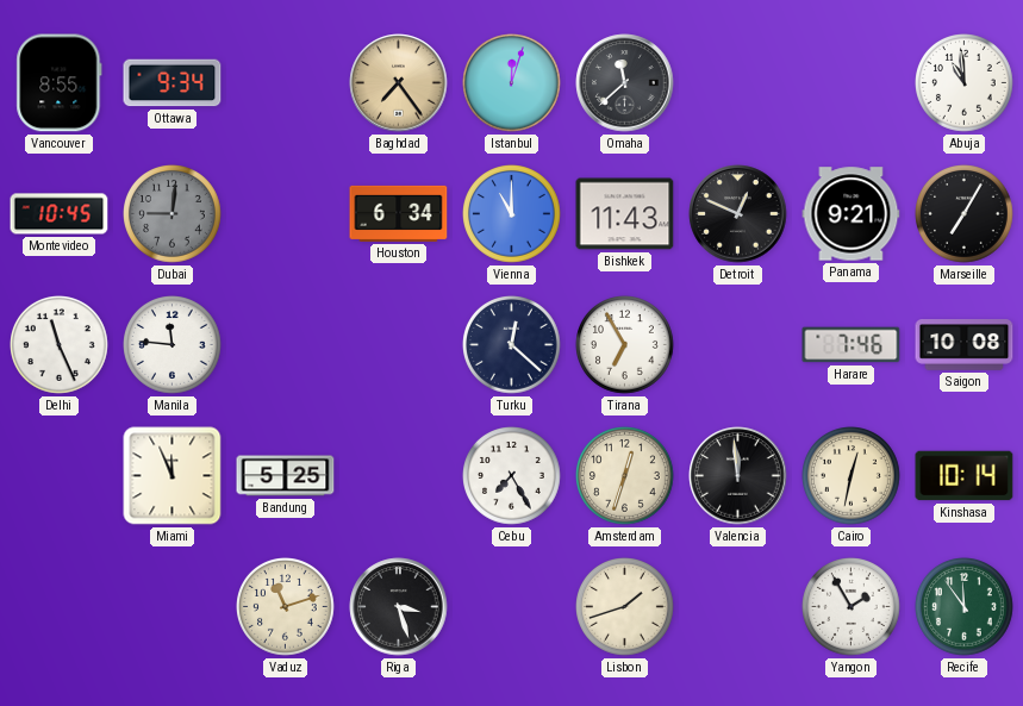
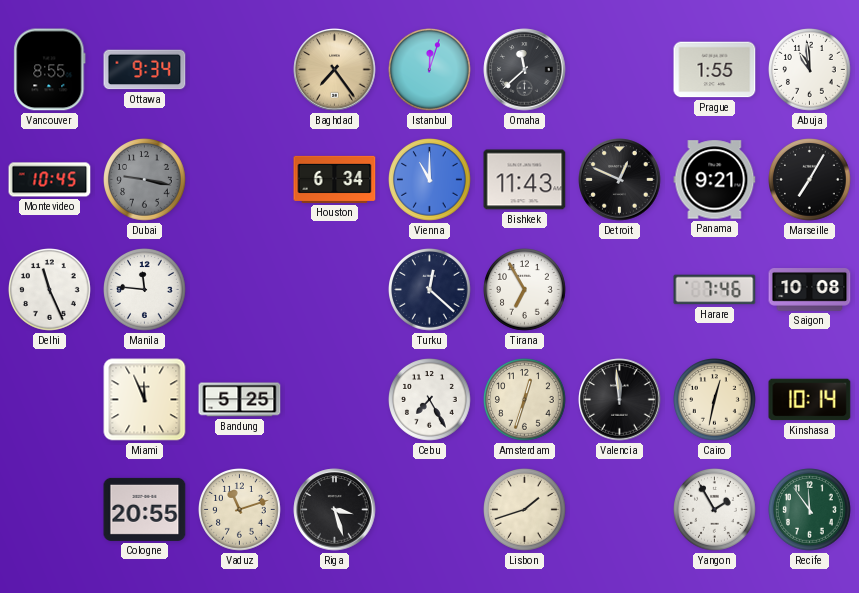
Prague: none -> 1:55 (715, 70)
Dubai: 9:01 -> 9:17 (145, 180)
Cologne: none -> 20:55 (145, 509)
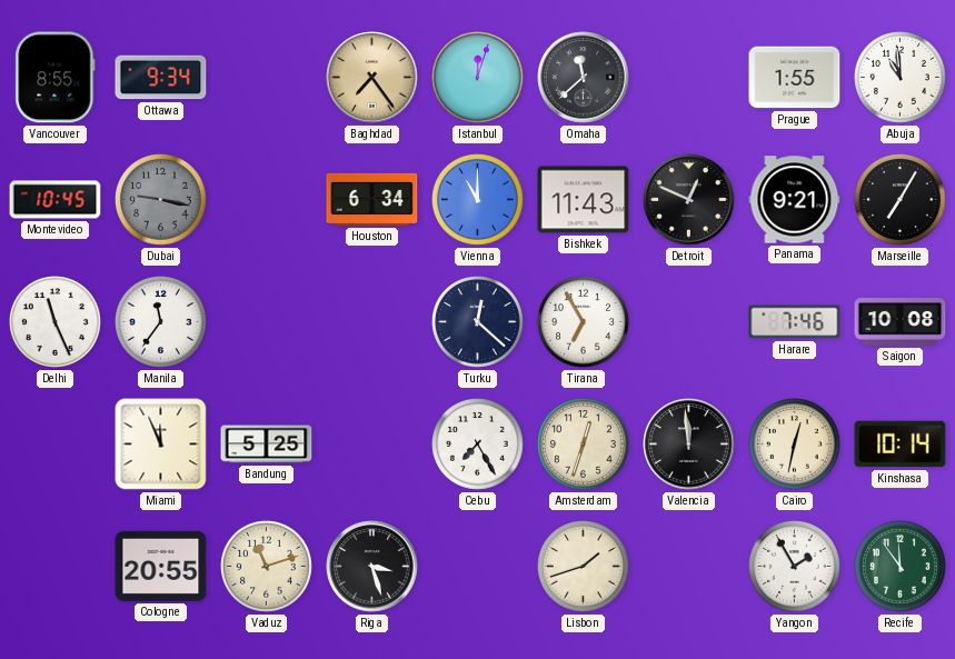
Manila: 11:46 -> 11:36 (161, 322)
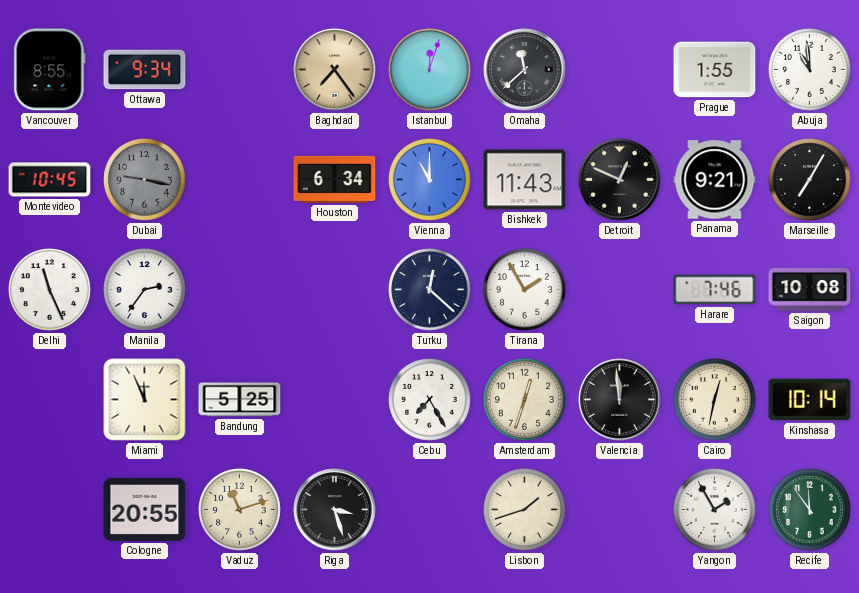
Manila: 11:36 -> 2:36 (145, 290)
Tirana: 6:55 -> 1:55 (525, 290)
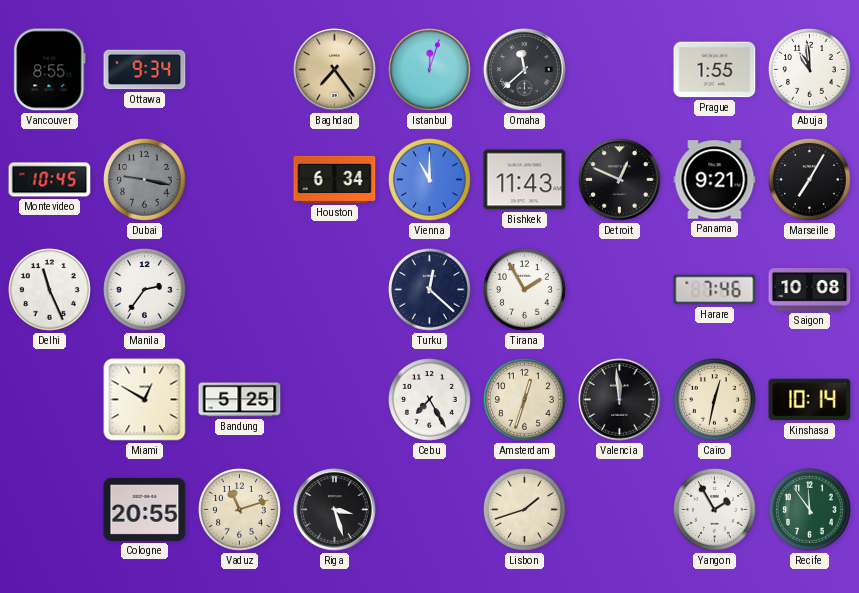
Miami: 11:56 -> 12:50 (145, 400)
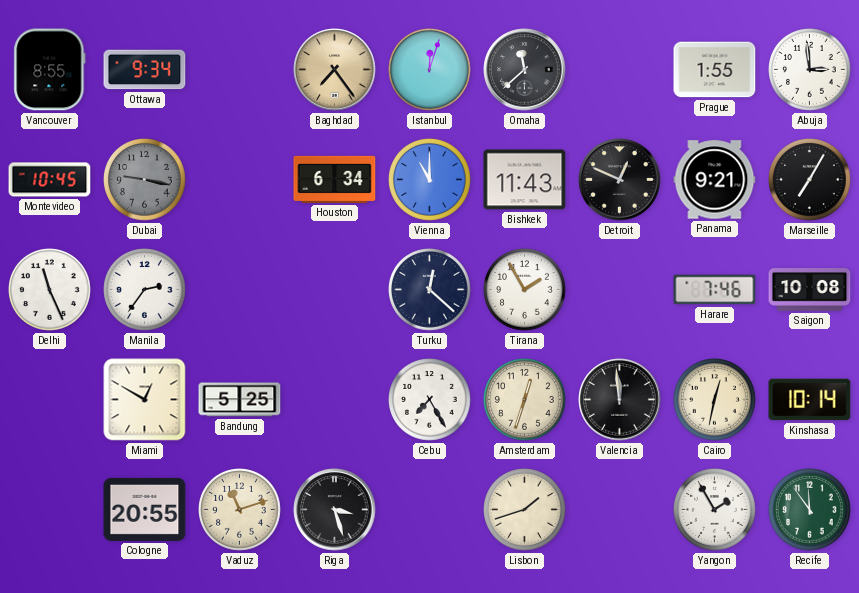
Abuja: 10:59 -> 2:59 (810, 70)
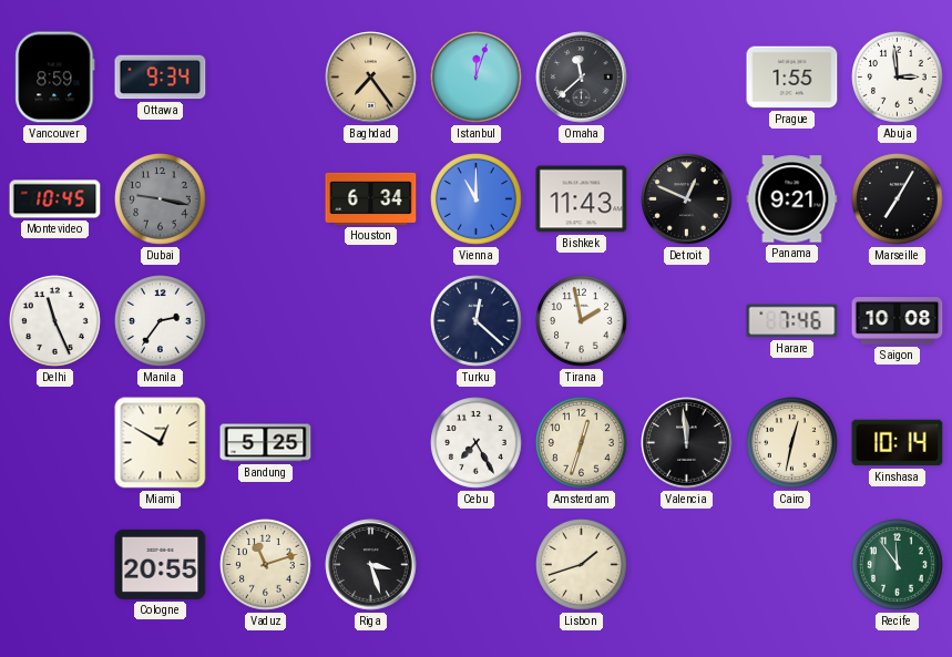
Vancouver: 8:55 -> 8:59 (55, 78)
Tirana: 1:55 -> 1:58 (582, 321)
Yangon: 1:55 -> none (715, 510)
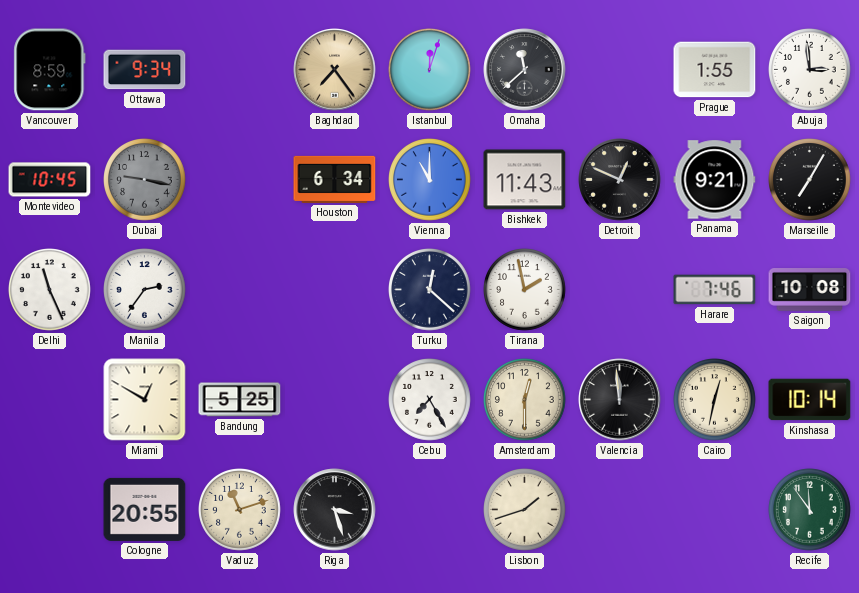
Amsterdam: 12:33 -> 12:30 (525, 400)
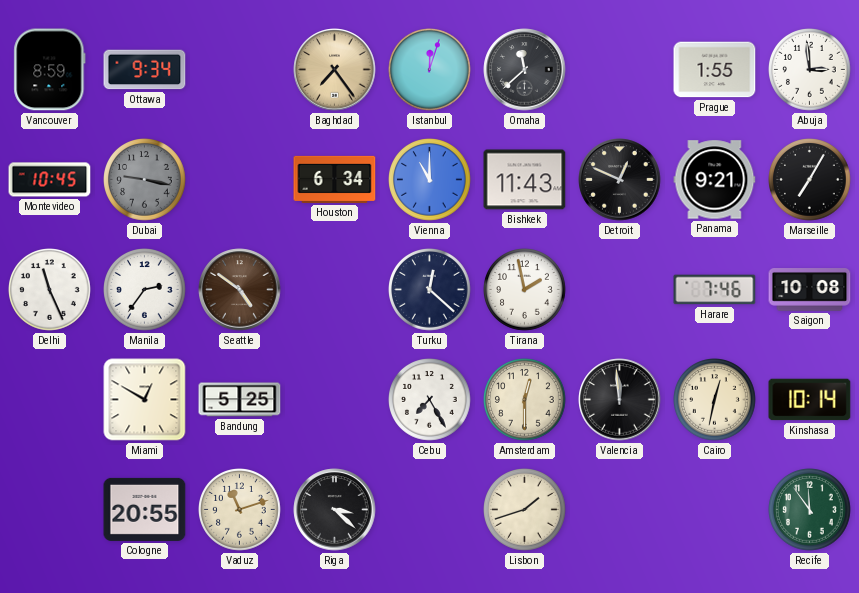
Seattle: none -> 4:51 (240, 290)
Riga: 3:27 -> 3:22 (335, 510)
